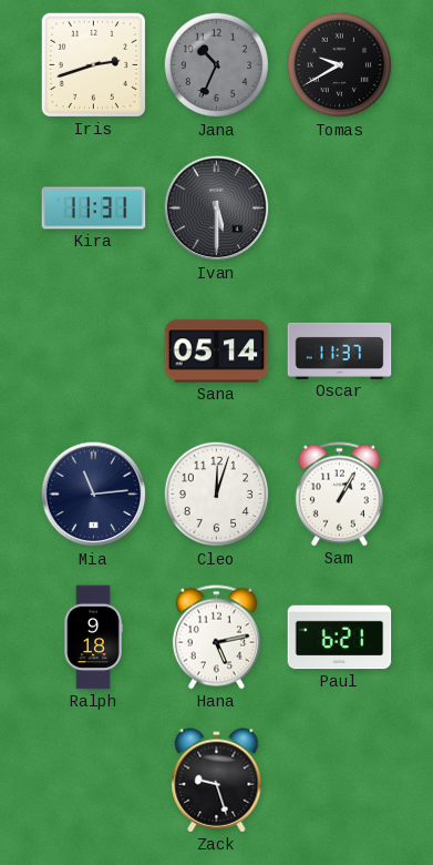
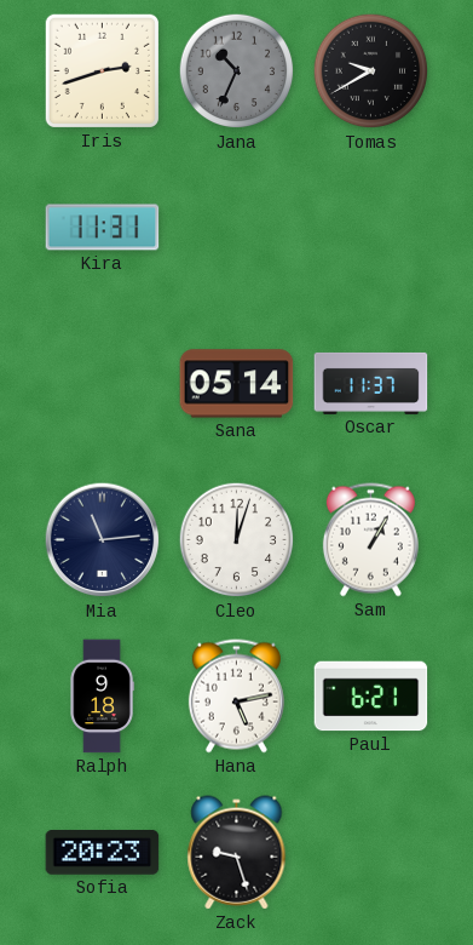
Ivan: 5:30 -> none (217, 208)
Sofia: none -> 20:23 (103, 853)
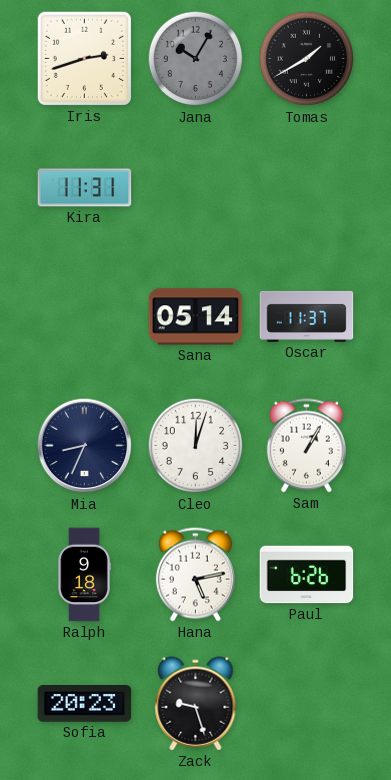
Jana: 10:34 -> 10:05 (196, 59)
Tomas: 9:40 -> 1:40 (307, 59)
Mia: 11:14 -> 8:34 (85, 446)
Paul: 6:21 -> 6:26 (307, 575)
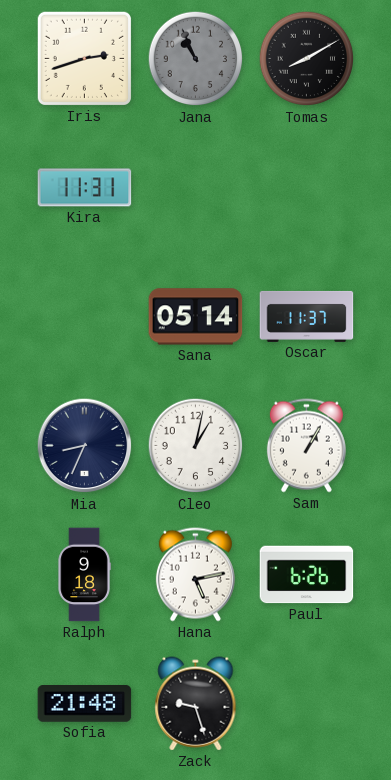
Jana: 10:05 -> 10:56 (196, 59)
Tomas: 1:40 -> 8:10 (307, 59)
Cleo: 12:03 -> 1:02 (196, 446)
Sofia: 20:23 -> 21:48 (85, 704)
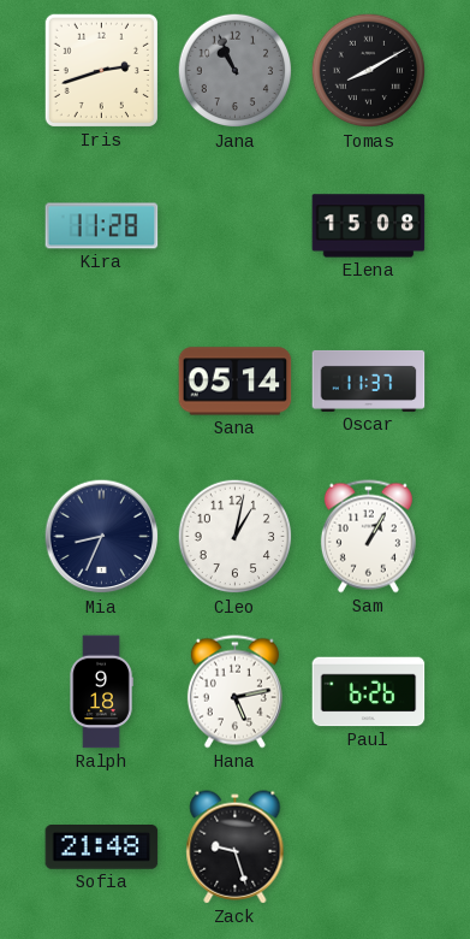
Kira: 11:31 -> 11:28 (102, 226)
Elena: none -> 15:08 (369, 226)
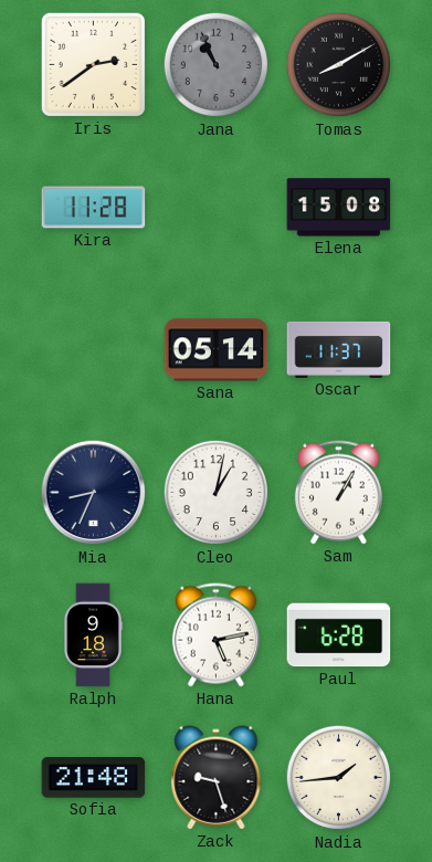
Iris: 2:42 -> 2:39 (93, 64)
Paul: 6:26 -> 6:28 (339, 635)
Nadia: none -> 1:44 (339, 778)
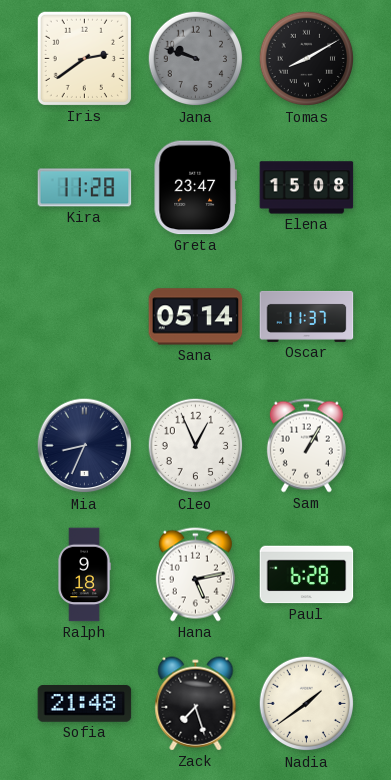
Jana: 10:56 -> 9:48 (196, 59)
Greta: none -> 23:47 (195, 188)
Cleo: 1:02 -> 12:56 (196, 446)
Zack: 9:27 -> 7:27 (196, 704)
Nadia: 1:44 -> 1:39 (307, 704)
